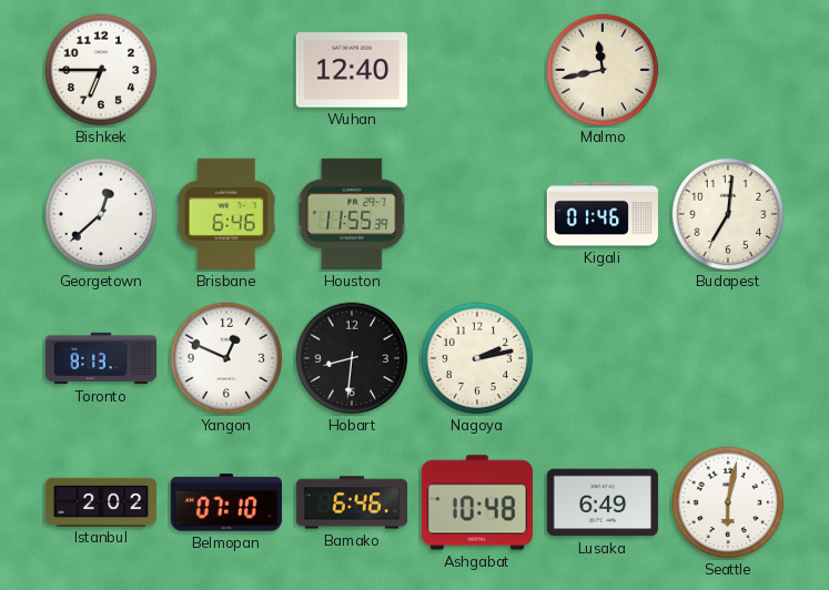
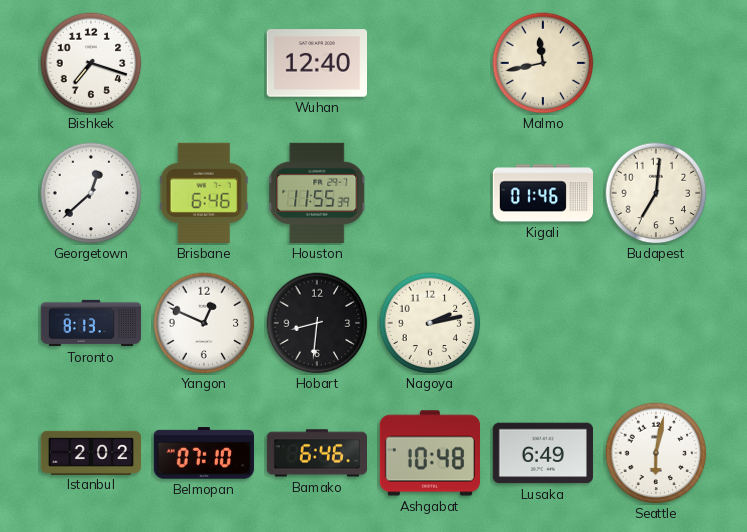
Bishkek: 6:45 -> 7:18 (91, 63)
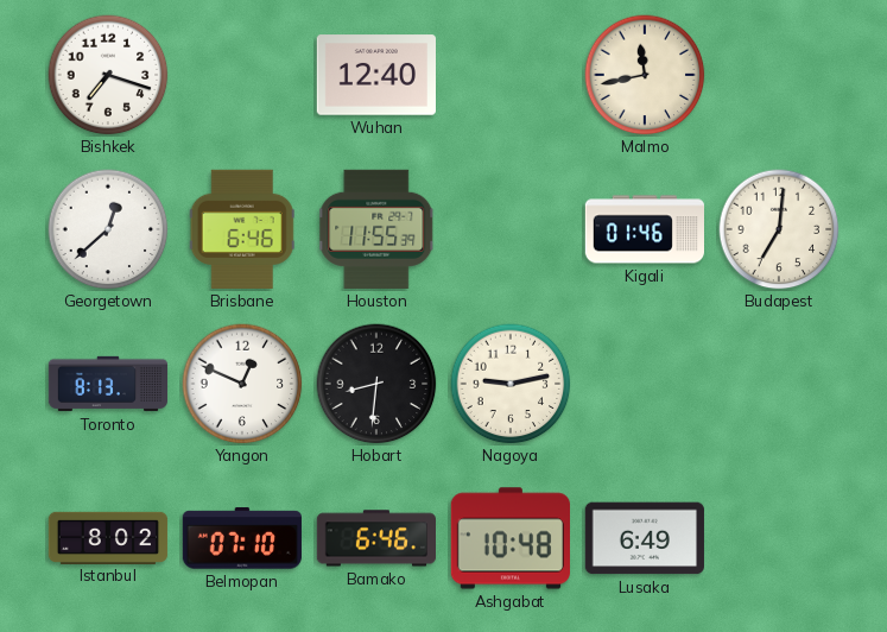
Nagoya: 2:13 -> 9:13 (511, 384)
Istanbul: 2:02 -> 8:02 (108, 537)
Seattle: 6:02 -> none (656, 453)
